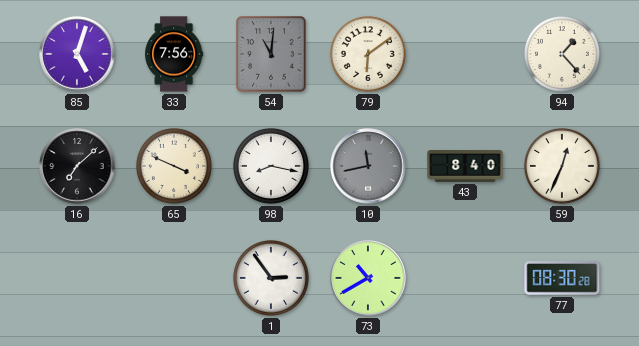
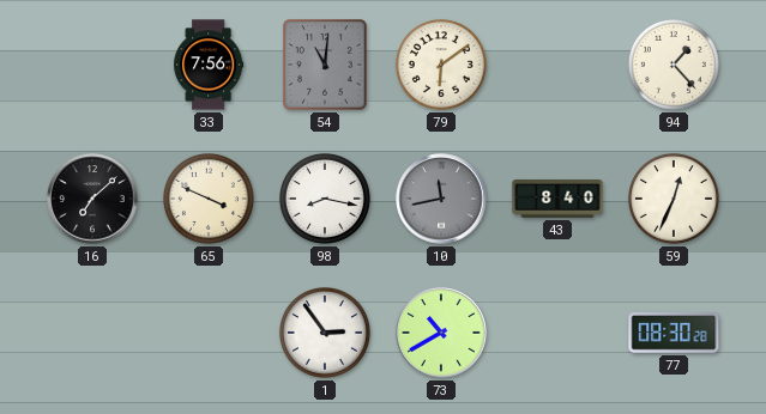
85: 5:03 -> none (77, 54)
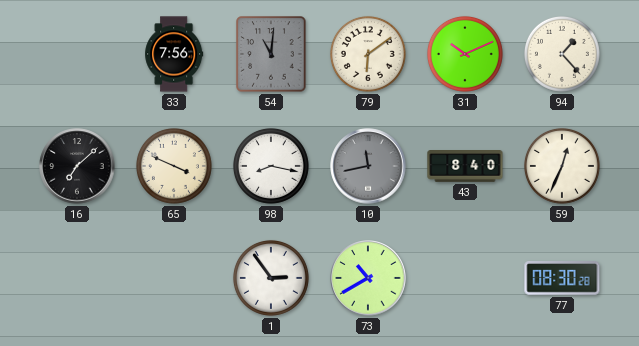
31: none -> 10:11 (465, 54)
